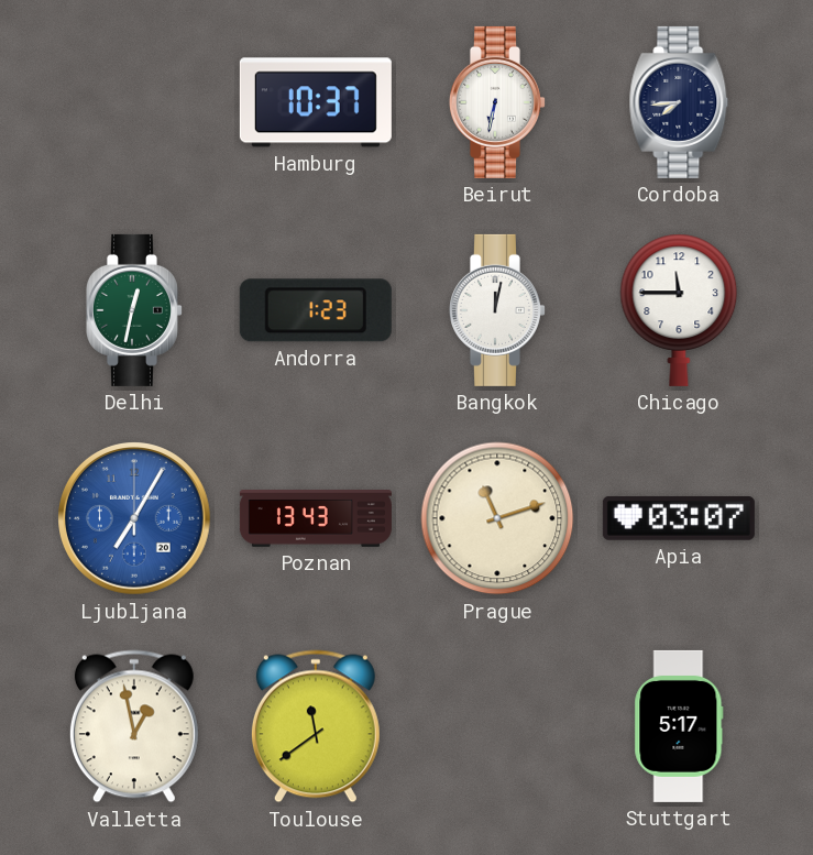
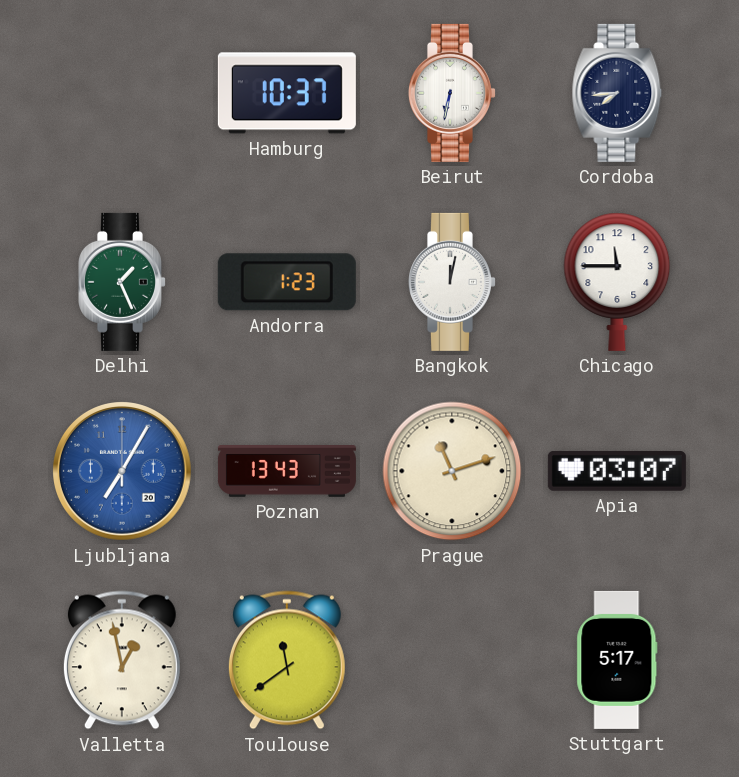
Delhi: 12:32 -> 1:26 (122, 282)
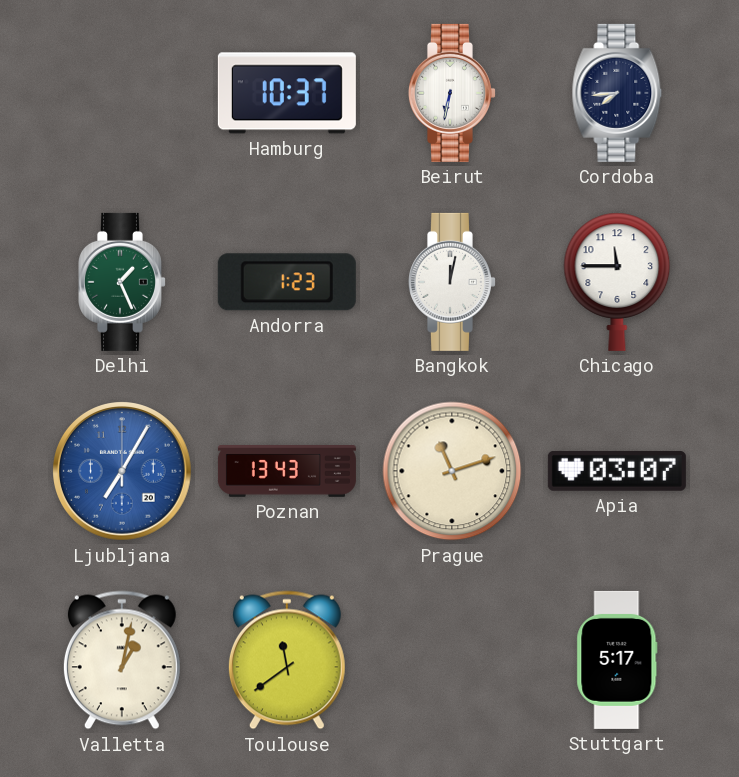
Valletta: 12:58 -> 1:02 (122, 660)
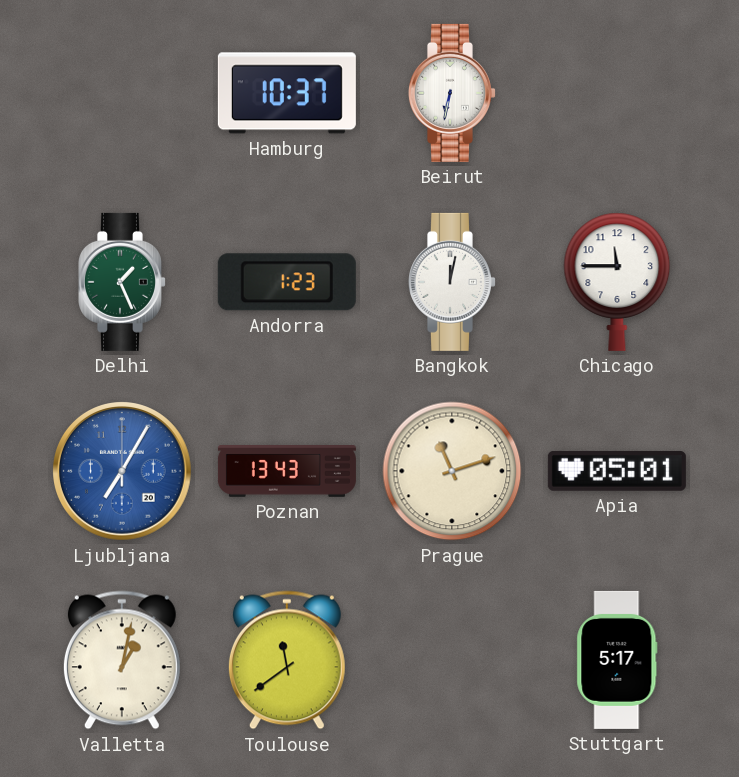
Cordoba: 7:44 -> none (617, 93)
Apia: 03:07 -> 05:01 (617, 471)
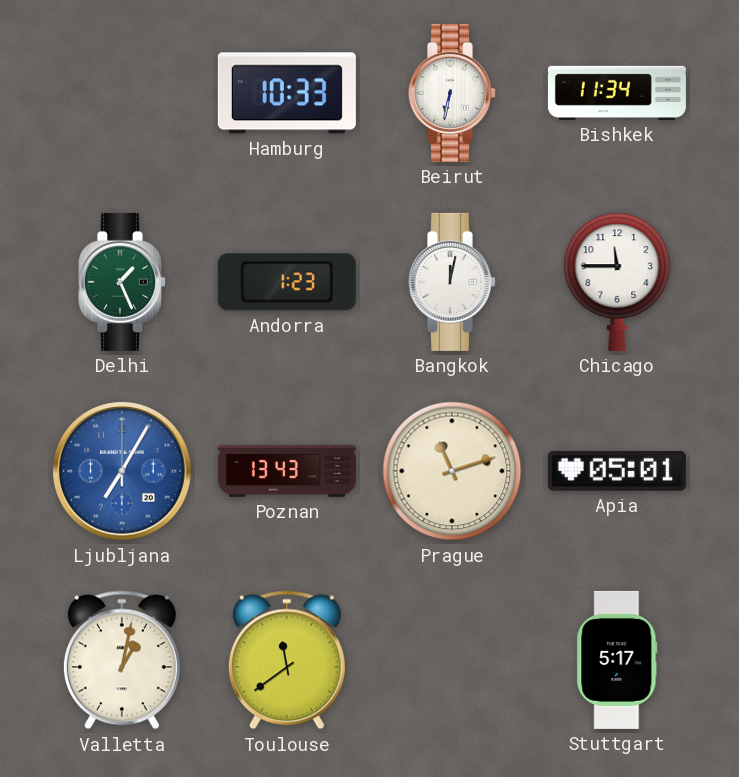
Hamburg: 10:37 -> 10:33 (287, 93)
Bishkek: none -> 11:34 (617, 93)
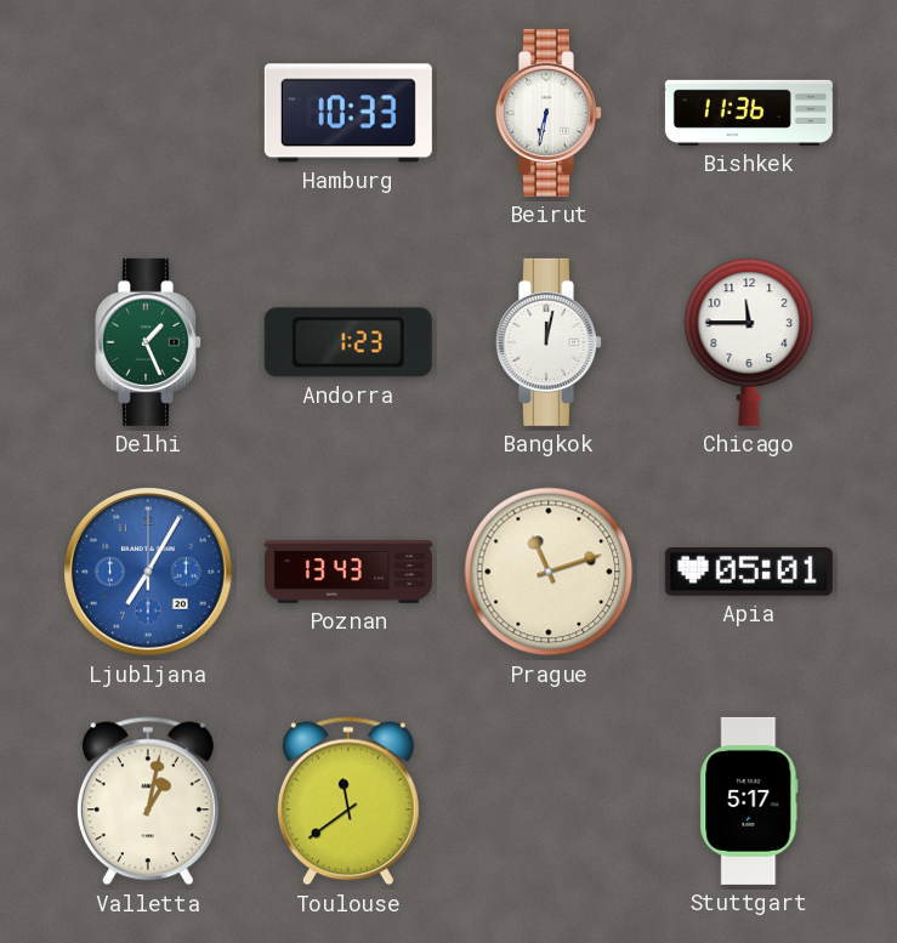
Bishkek: 11:34 -> 11:36 (749, 113)
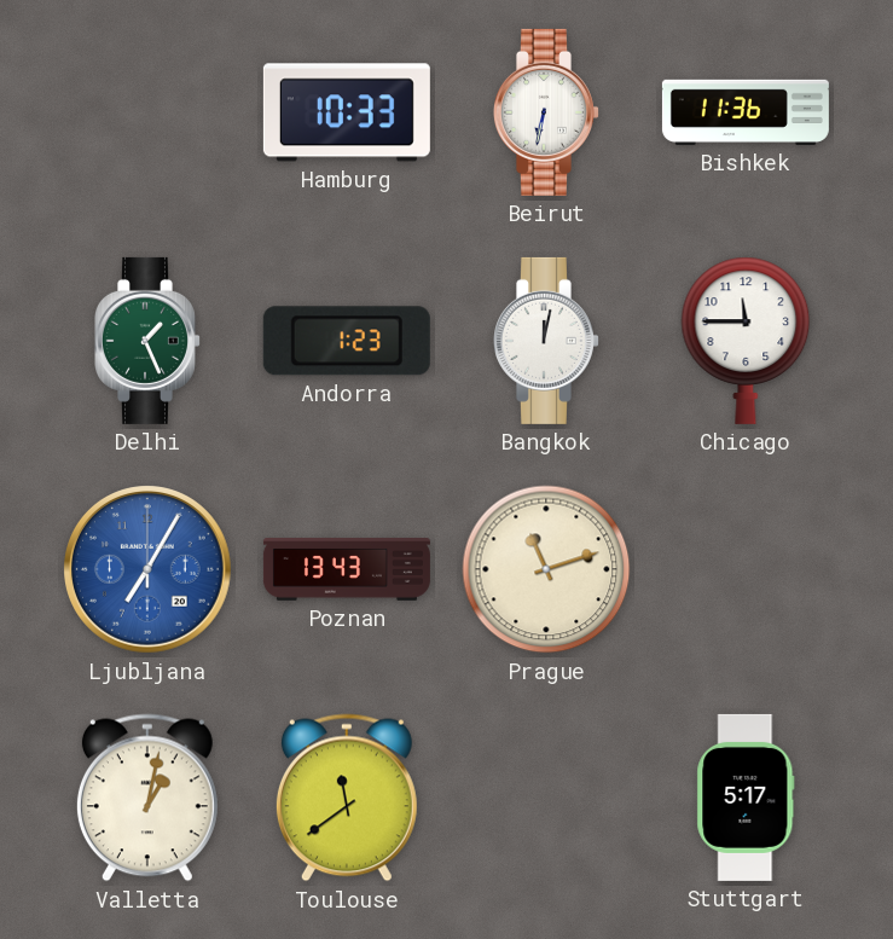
Apia: 05:01 -> none (749, 572)
